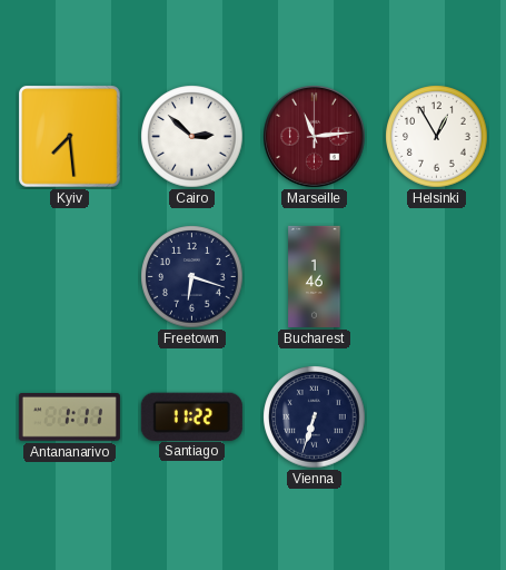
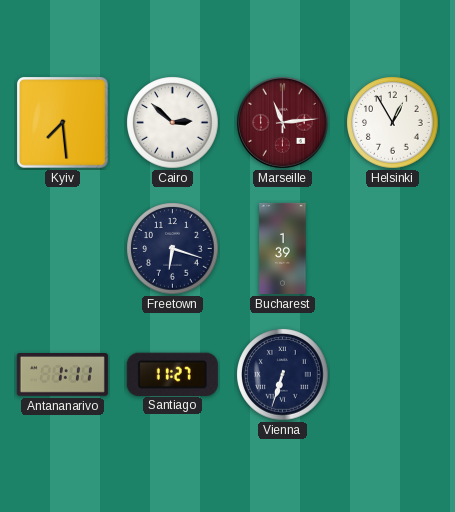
Bucharest: 1:46 -> 1:39 (283, 248)
Santiago: 11:22 -> 11:27 (172, 374)
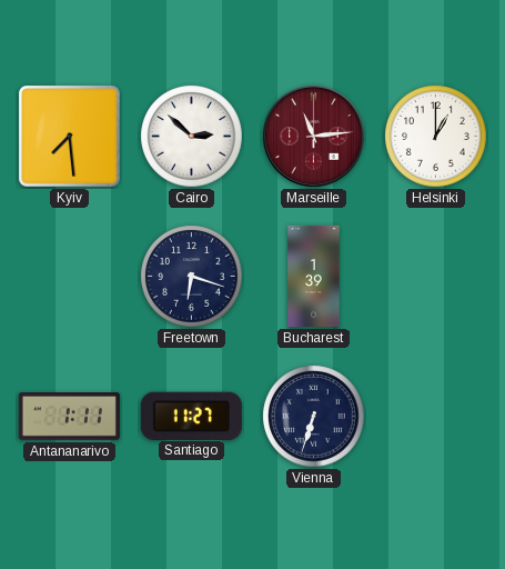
Helsinki: 12:55 -> 1:00 (436, 137)
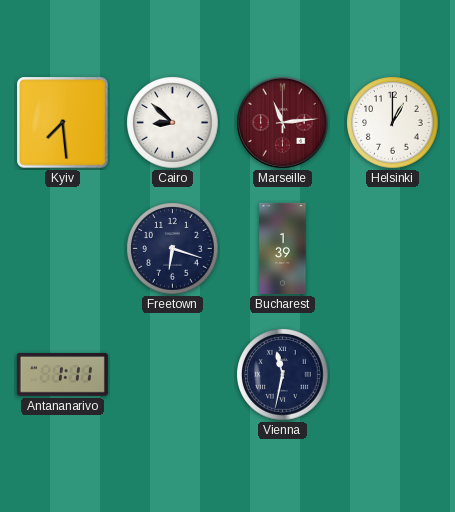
Cairo: 2:52 -> 8:52 (173, 123)
Santiago: 11:27 -> none (191, 416)
Vienna: 6:33 -> 11:32 (283, 375)
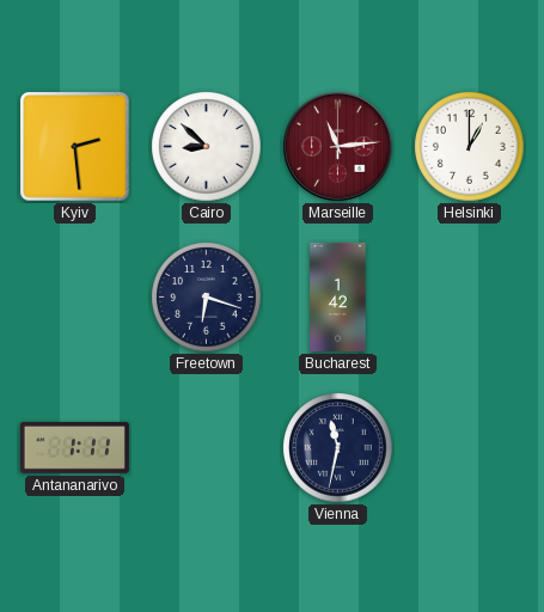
Kyiv: 7:29 -> 2:29 (75, 147)
Bucharest: 1:39 -> 1:42 (338, 296)
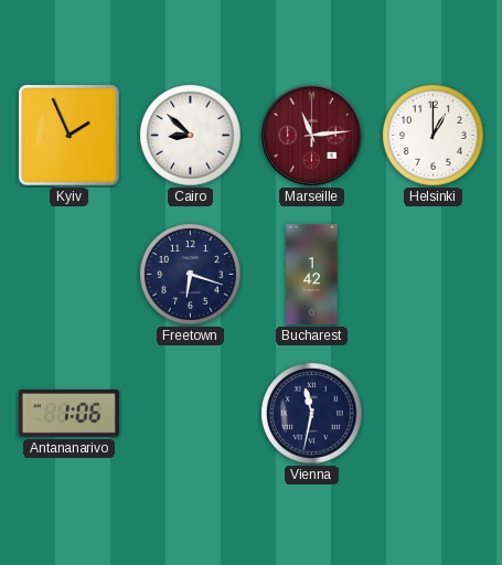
Kyiv: 2:29 -> 1:56 (70, 136)
Antananarivo: 1:11 -> 1:06 (68, 414)
